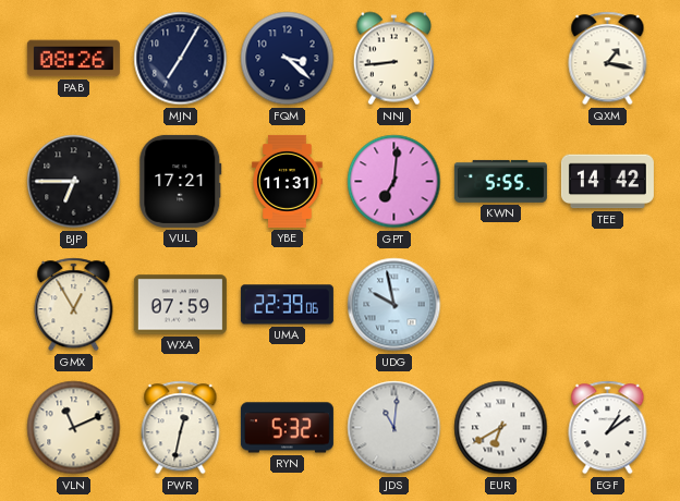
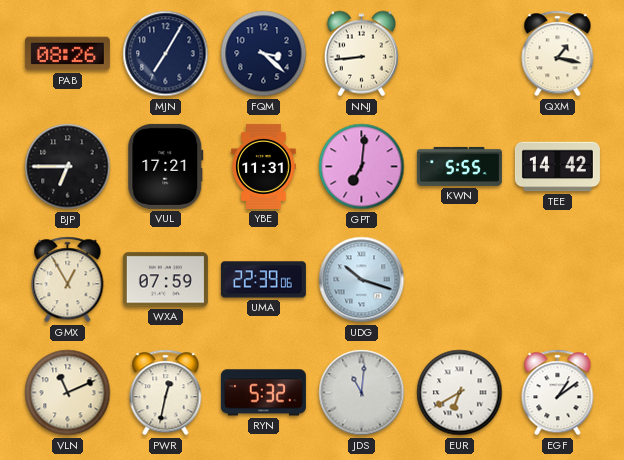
UDG: 9:58 -> 10:18 (362, 280)
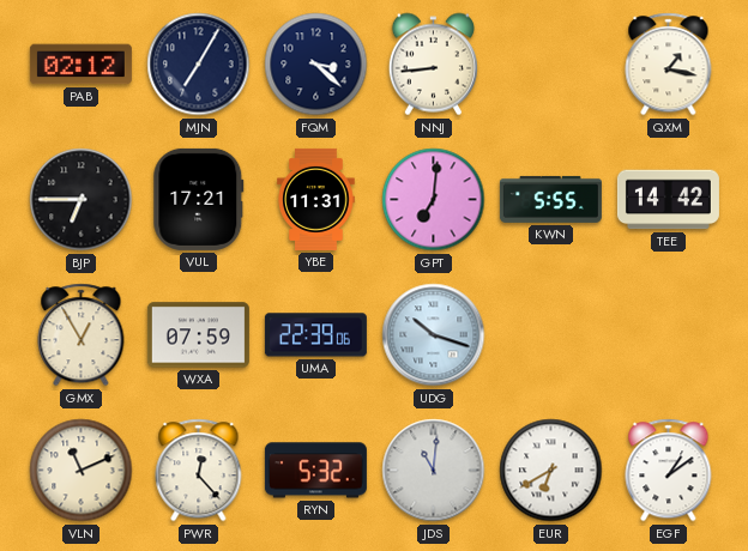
PAB: 08:26 -> 02:12 (80, 65)
PWR: 12:32 -> 12:23 (199, 471)
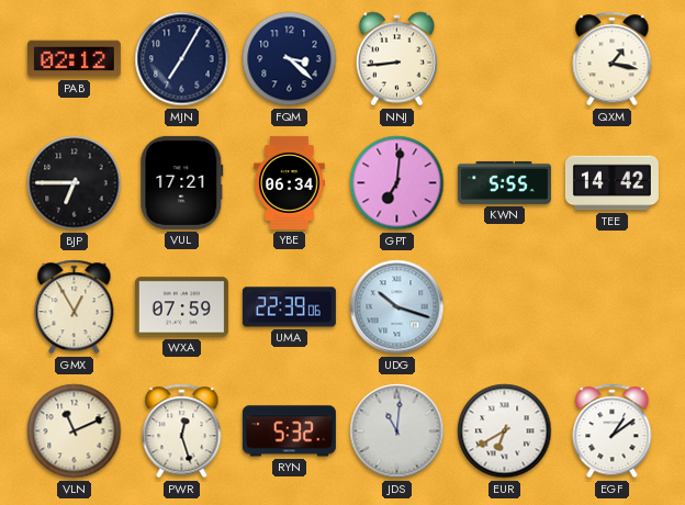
YBE: 11:31 -> 06:34 (290, 182)
PWR: 12:23 -> 12:27 (182, 431)
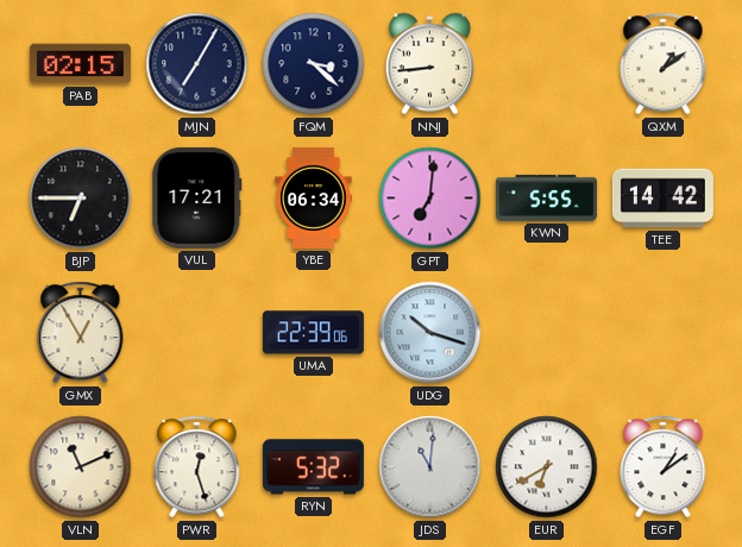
PAB: 02:12 -> 02:15 (80, 64)
QXM: 1:17 -> 1:09 (664, 64)
WXA: 07:59 -> none (181, 307)
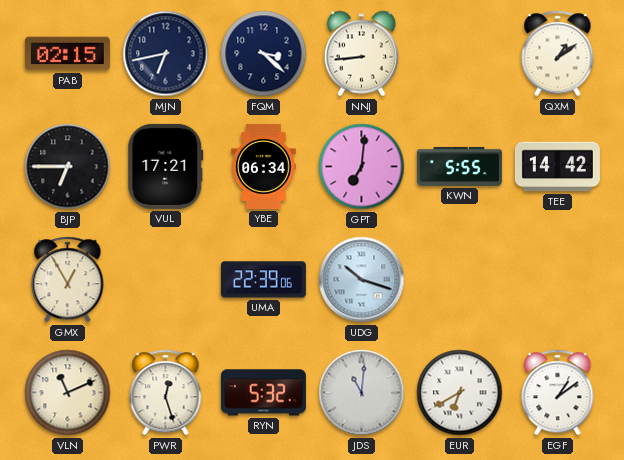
MJN: 7:05 -> 6:43 (166, 54)
